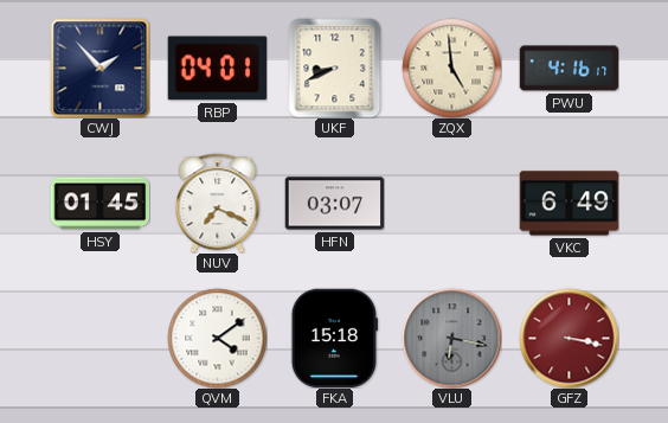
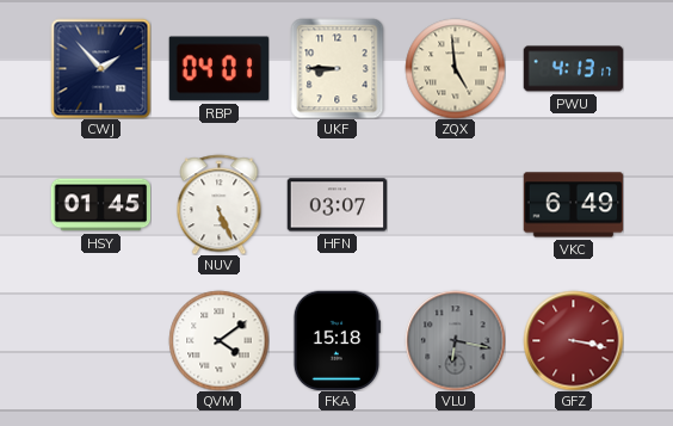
UKF: 8:41 -> 8:45 (338, 68)
PWU: 4:16 -> 4:13 (573, 69)
NUV: 7:19 -> 5:26 (220, 204)
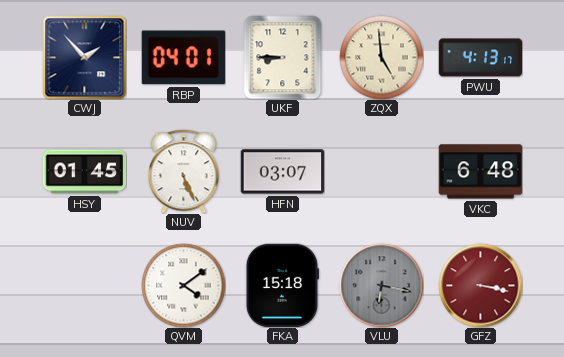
VKC: 6:49 -> 6:48 (480, 172)
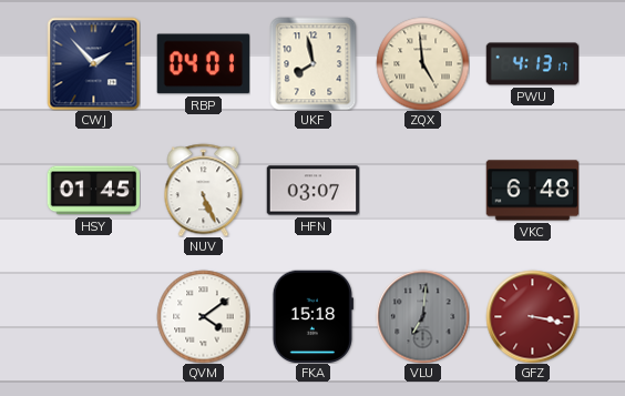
UKF: 8:45 -> 7:58 (314, 63)
VLU: 6:17 -> 7:01 (422, 316)
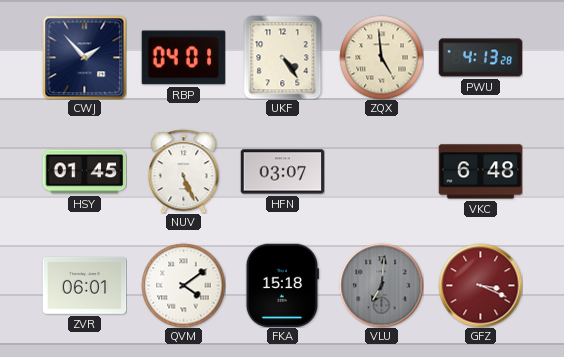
UKF: 7:58 -> 4:24 (283, 57)
PWU: 4:13:17 -> 4:13:28 (480, 58)
ZVR: none -> 06:01 (84, 285)
GFZ: 3:17 -> 3:19 (480, 285)
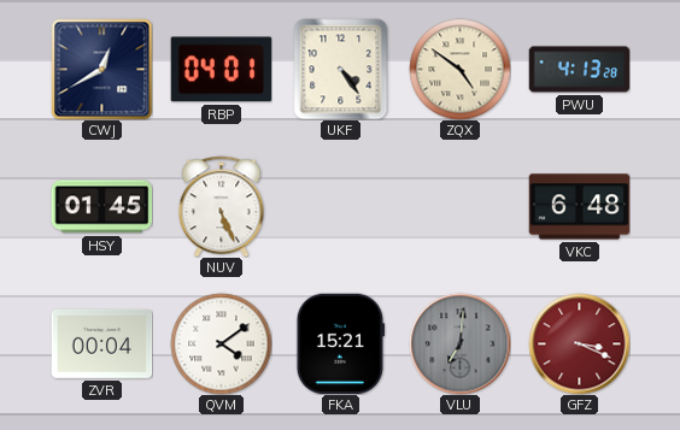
CWJ: 1:53 -> 12:40 (101, 69)
ZQX: 4:59 -> 4:51 (459, 69)
HFN: 03:07 -> none (282, 172)
ZVR: 06:01 -> 00:04 (101, 343)
FKA: 15:18 -> 15:21 (340, 343)
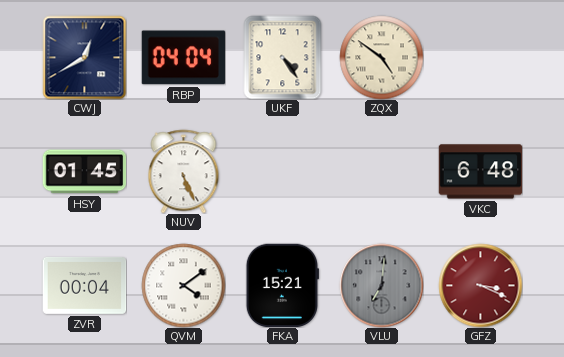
RBP: 04:01 -> 04:04 (183, 58)
PWU: 4:13 -> none (579, 70)
